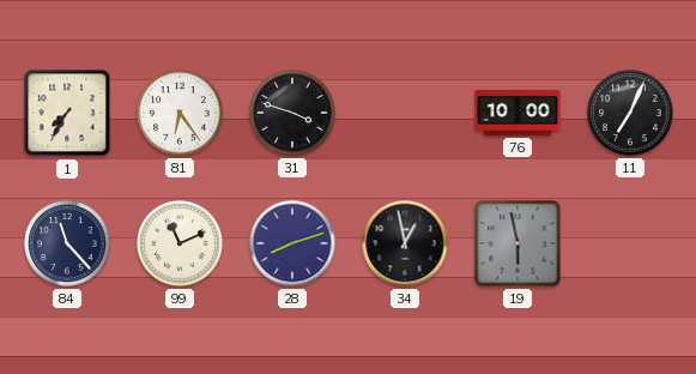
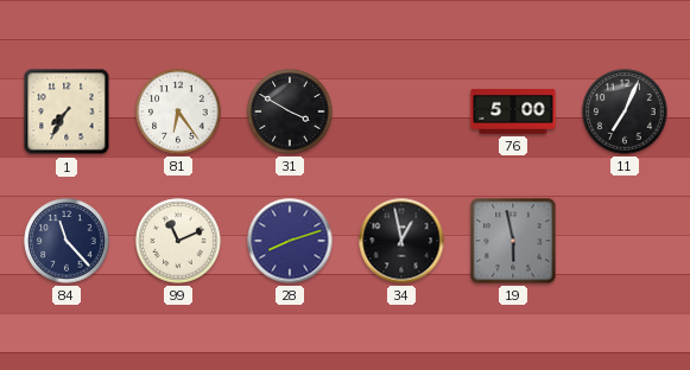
31: 3:48 -> 3:50 (290, 111)
76: 10:00 -> 5:00 (513, 111)
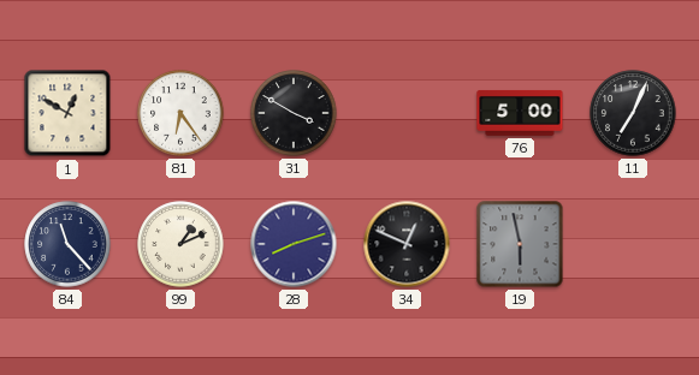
1: 7:35 -> 12:50 (67, 113)
99: 11:11 -> 1:11 (180, 244)
34: 12:58 -> 12:49 (407, 244)
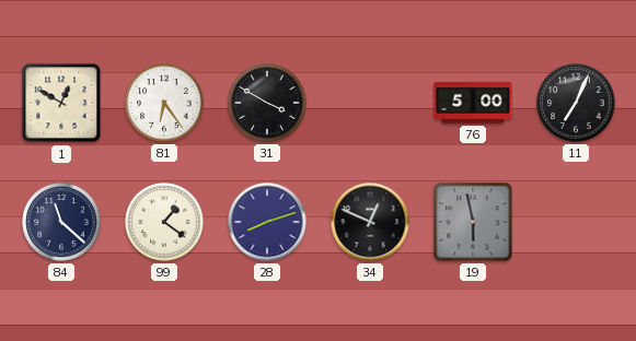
84: 11:23 -> 11:22 (61, 222)
99: 1:11 -> 1:21 (164, 222)
